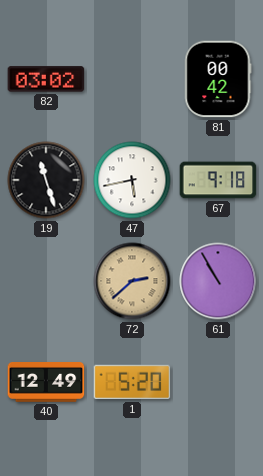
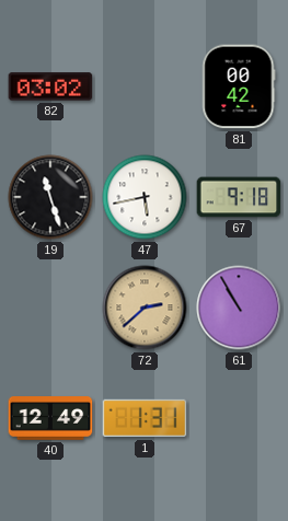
1: 5:20 -> 1:31 (145, 418)
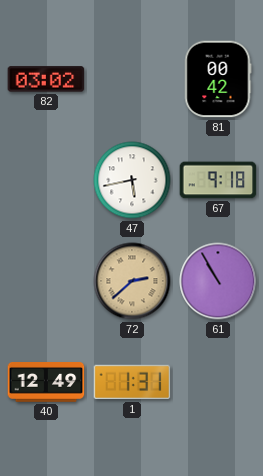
19: 11:27 -> none (50, 197)
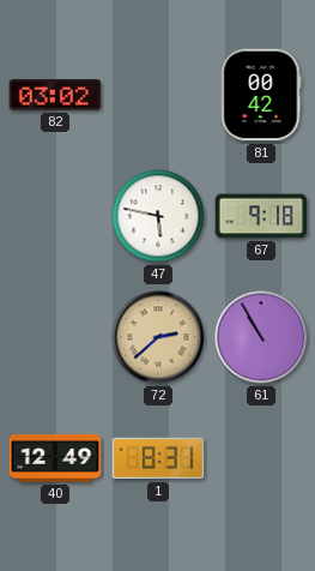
47: 5:43 -> 5:47 (158, 216)
1: 1:31 -> 8:31 (158, 458)
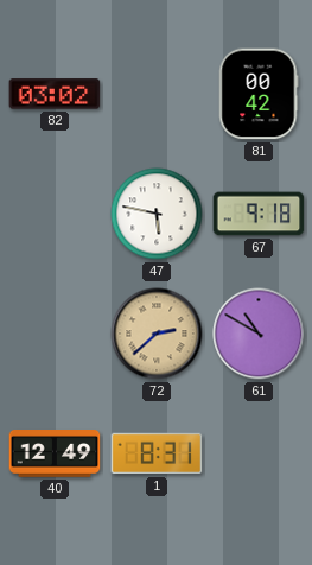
61: 10:55 -> 10:50 (259, 334)
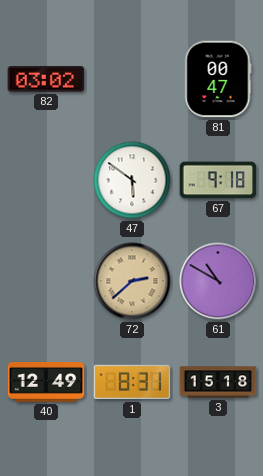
81: 00:42 -> 00:47 (218, 79)
47: 5:47 -> 5:51 (132, 180)
3: none -> 15:18 (218, 382)
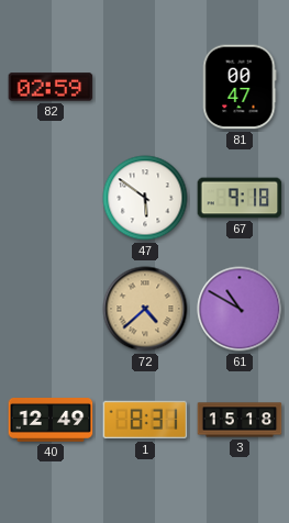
82: 03:02 -> 02:59 (51, 87)
72: 2:38 -> 4:38 (145, 309)
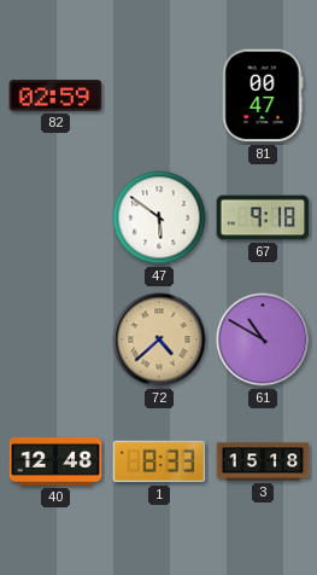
40: 12:49 -> 12:48 (55, 463)
1: 8:31 -> 8:33 (159, 461)
